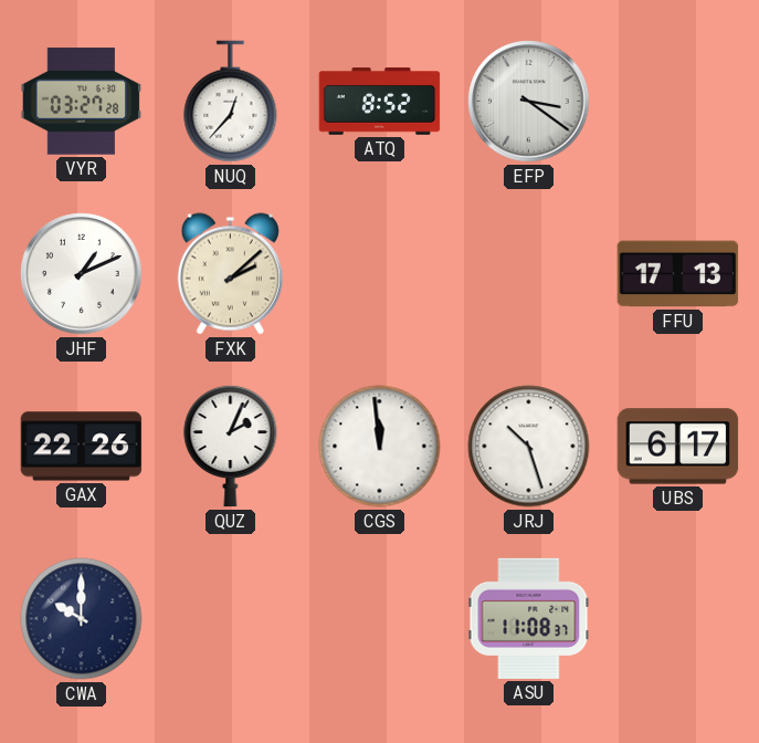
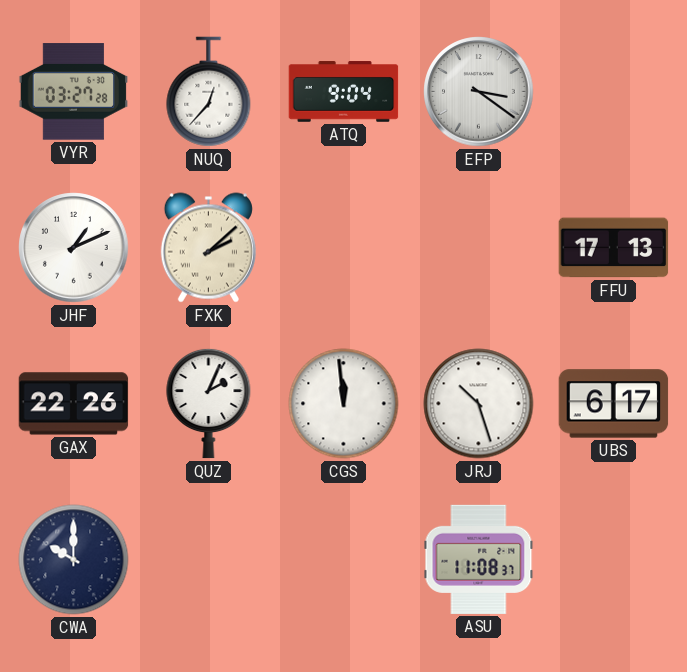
ATQ: 8:52 -> 9:04 (344, 92)
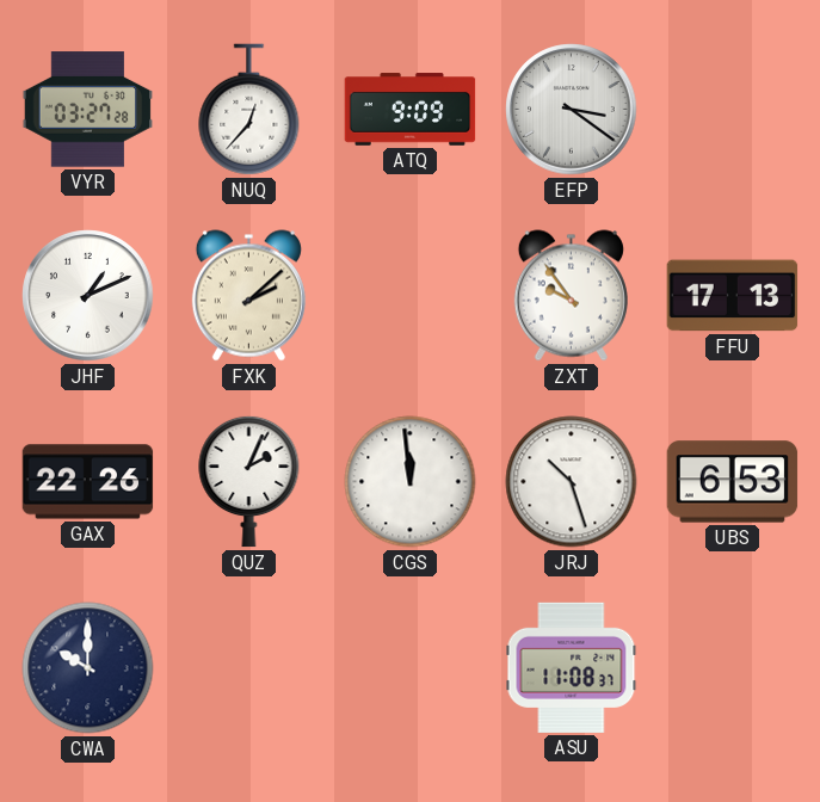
ATQ: 9:04 -> 9:09 (411, 110)
ZXT: none -> 9:54 (571, 296)
UBS: 6:17 -> 6:53 (733, 482)
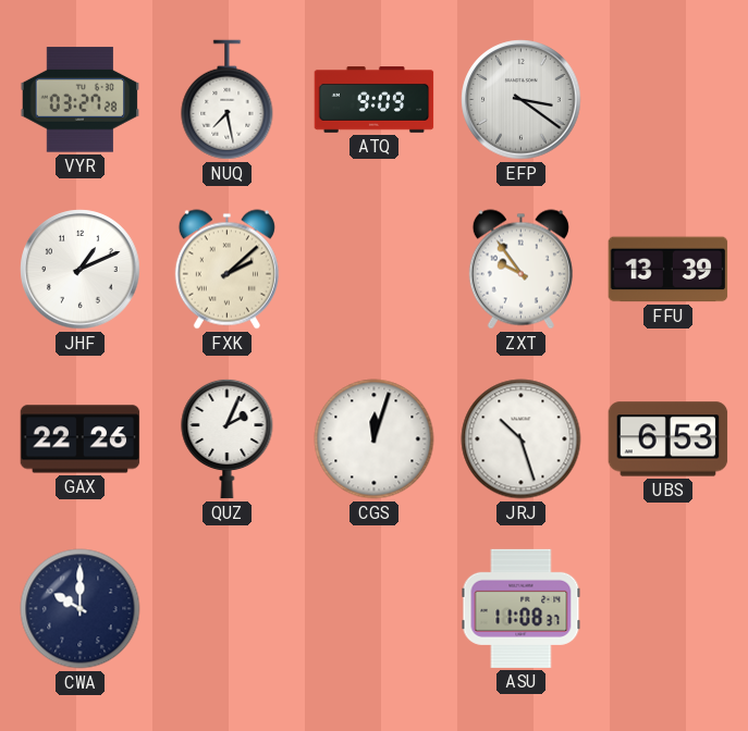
NUQ: 12:37 -> 7:28 (228, 100)
FFU: 17:13 -> 13:39 (669, 270)
CGS: 11:59 -> 12:03 (375, 439)
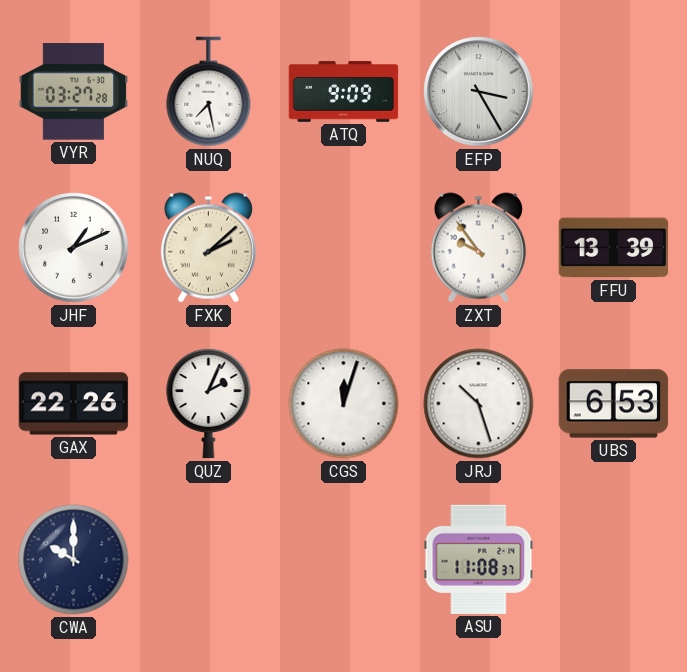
EFP: 3:21 -> 3:25 (479, 92)
